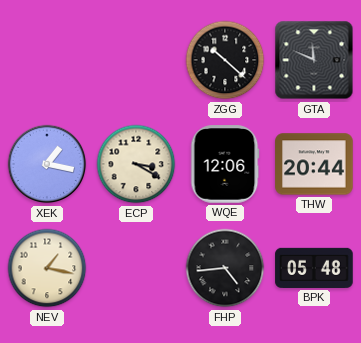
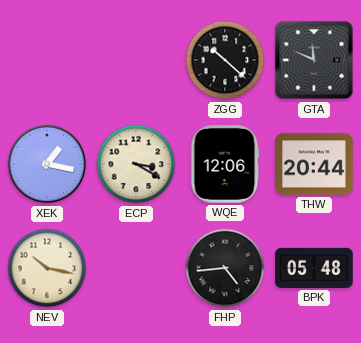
NEV: 1:17 -> 10:17 (47, 268)
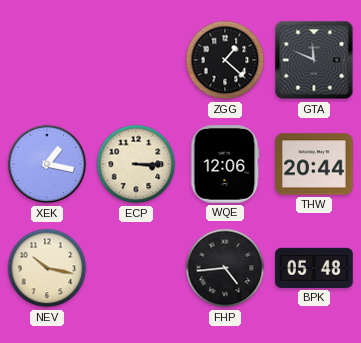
ZGG: 10:22 -> 1:22 (225, 60)
ECP: 3:20 -> 3:15 (136, 164)
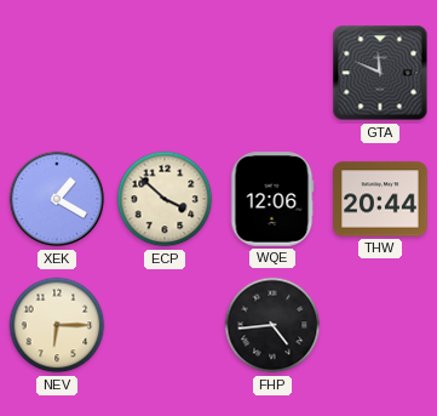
ZGG: 1:22 -> none (225, 60)
XEK: 1:17 -> 1:20 (57, 199)
ECP: 3:15 -> 3:52 (165, 199)
NEV: 10:17 -> 6:15 (57, 325)
BPK: 05:48 -> none (314, 268)
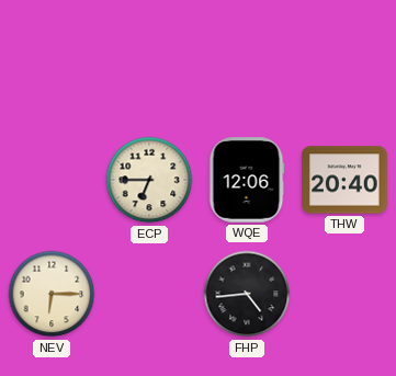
GTA: 11:49 -> none (380, 73)
XEK: 1:20 -> none (57, 199)
ECP: 3:52 -> 6:45 (149, 180)
THW: 20:44 -> 20:40 (344, 180)
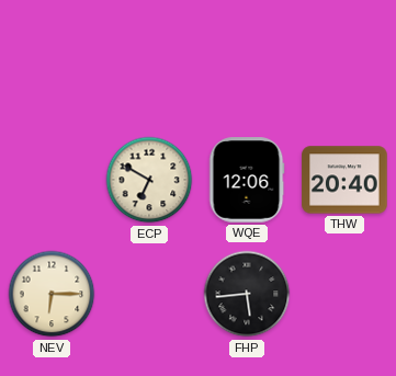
ECP: 6:45 -> 6:50 (149, 180)
FHP: 4:44 -> 5:44 (247, 294)
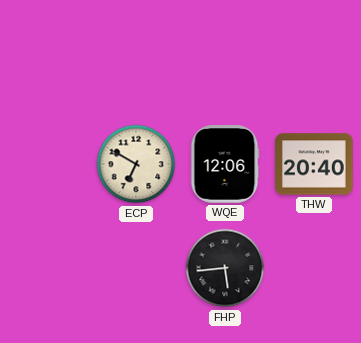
NEV: 6:15 -> none (52, 294)
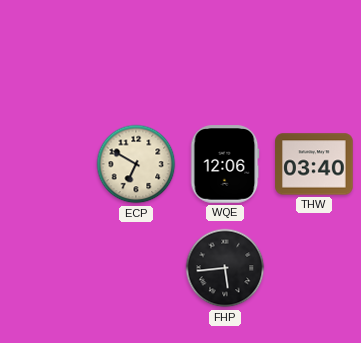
THW: 20:40 -> 03:40 (314, 164)
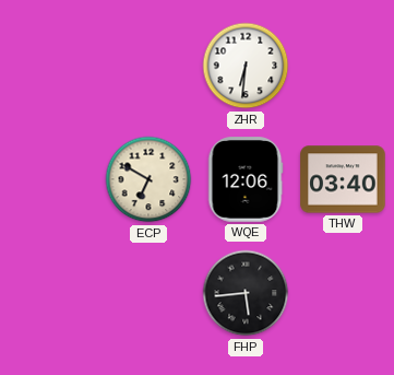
ZHR: none -> 6:31 (246, 66)
